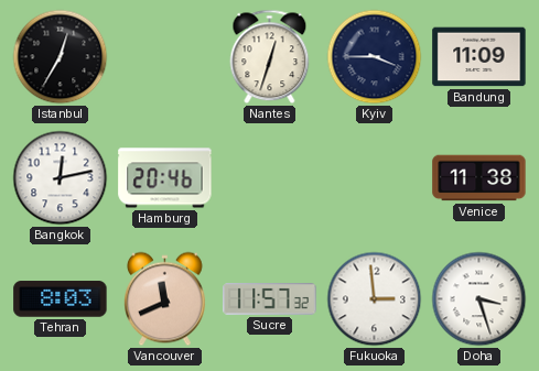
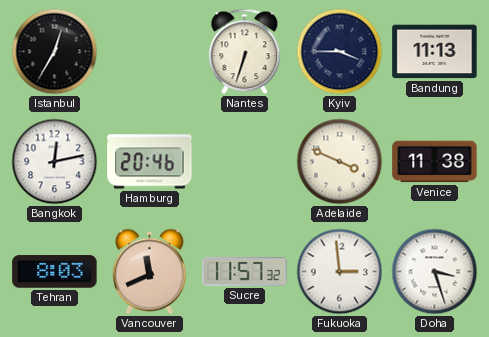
Nantes: 12:33 -> 6:33 (245, 52)
Bandung: 11:09 -> 11:13 (435, 52)
Adelaide: none -> 3:49 (340, 162)
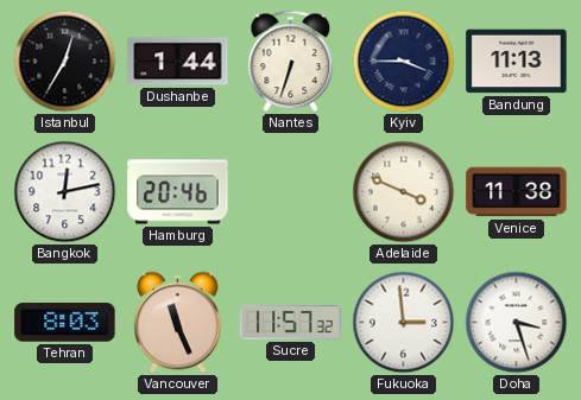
Dushanbe: none -> 1:44 (178, 62)
Vancouver: 11:41 -> 11:26 (178, 323)
